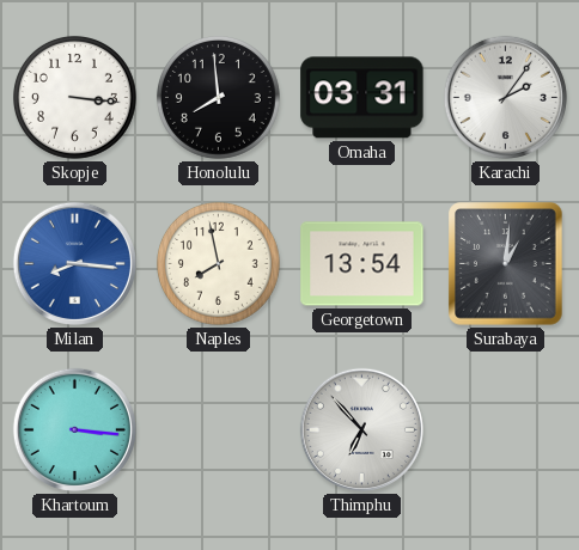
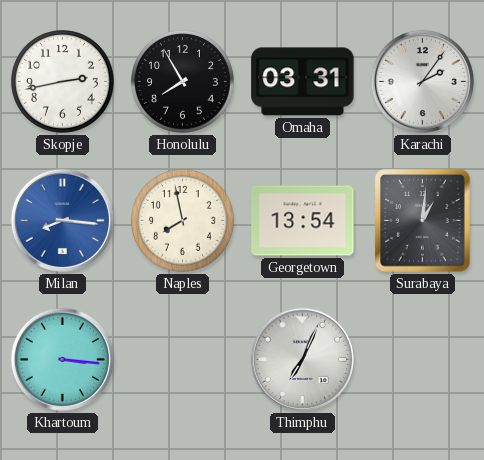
Skopje: 3:16 -> 2:43 (62, 81)
Honolulu: 7:59 -> 7:55 (182, 81)
Thimphu: 6:53 -> 7:04 (302, 359)
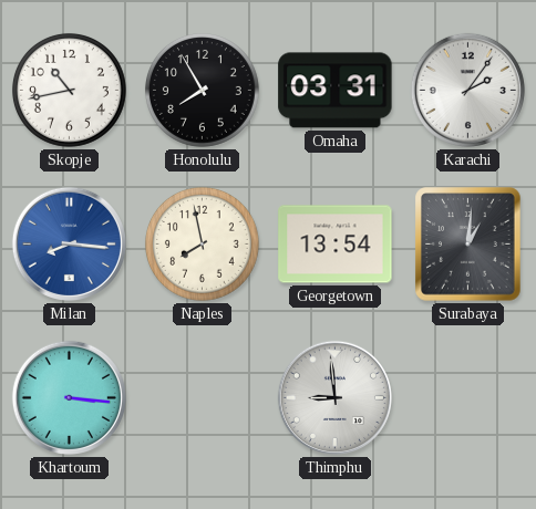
Skopje: 2:43 -> 10:43 (69, 90)
Thimphu: 7:04 -> 8:59 (334, 397)
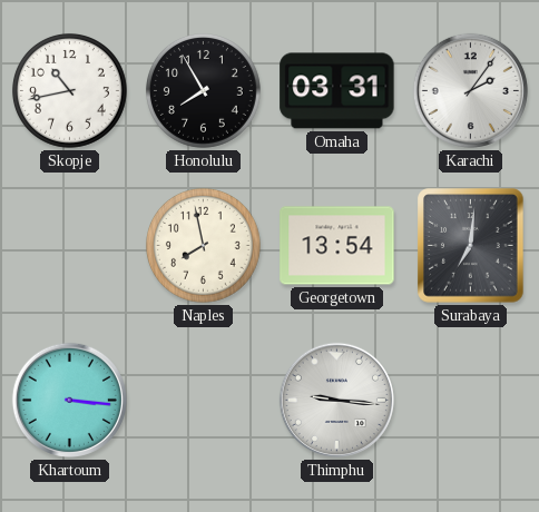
Milan: 8:16 -> none (69, 243)
Surabaya: 1:01 -> 7:01 (471, 246)
Thimphu: 8:59 -> 9:16 (336, 400)
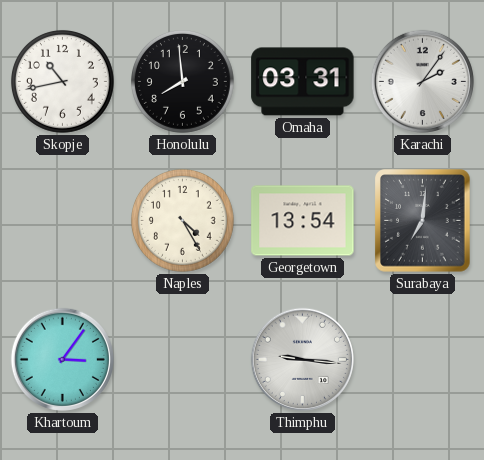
Honolulu: 7:55 -> 7:59 (182, 81)
Naples: 7:58 -> 4:25 (182, 220)
Khartoum: 3:16 -> 3:06 (62, 359)
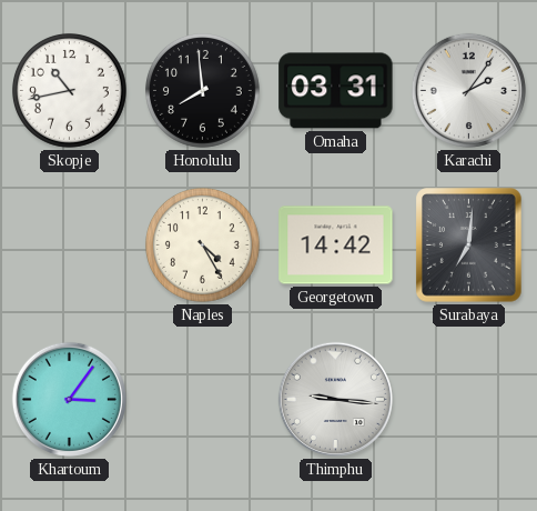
Georgetown: 13:54 -> 14:42 (336, 246)
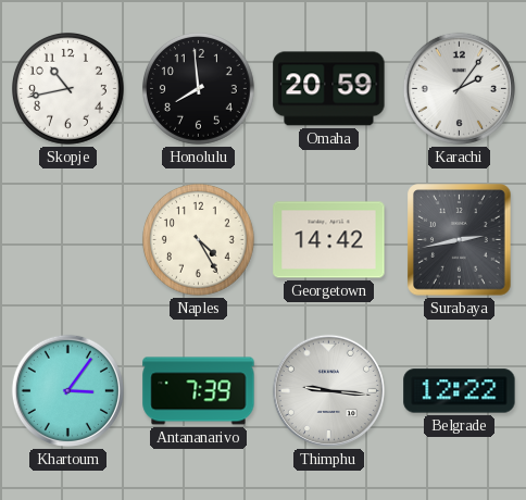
Omaha: 03:31 -> 20:59 (329, 89)
Surabaya: 7:01 -> 2:43 (460, 240)
Antananarivo: none -> 7:39 (199, 391)
Belgrade: none -> 12:22 (460, 391)
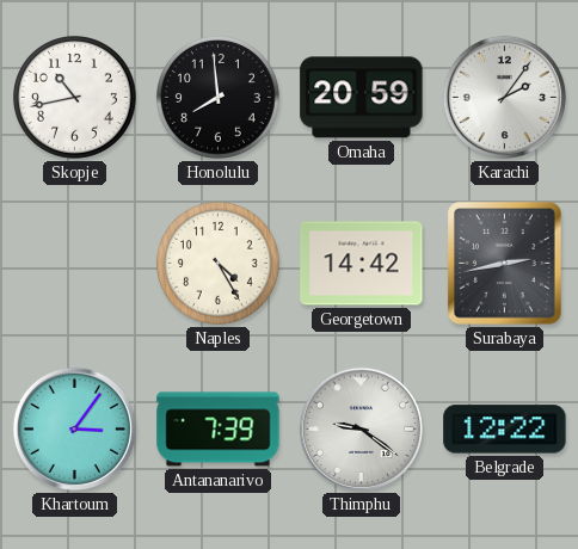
Thimphu: 9:16 -> 9:21 (361, 428)
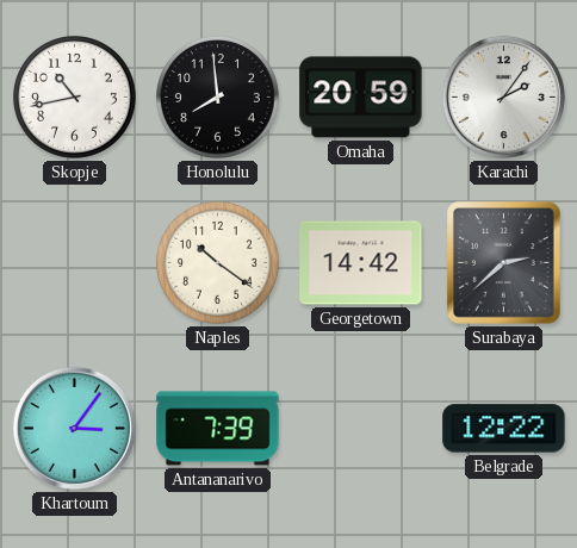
Naples: 4:25 -> 10:21 (217, 262)
Surabaya: 2:43 -> 2:38 (504, 263)
Thimphu: 9:21 -> none (361, 428)
